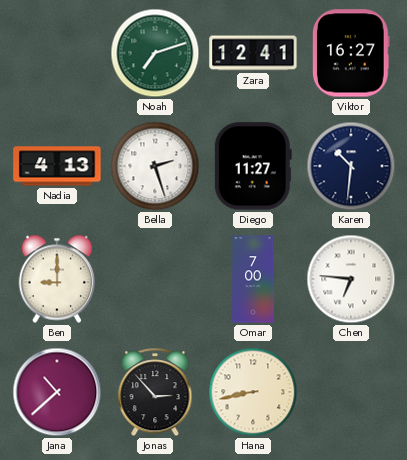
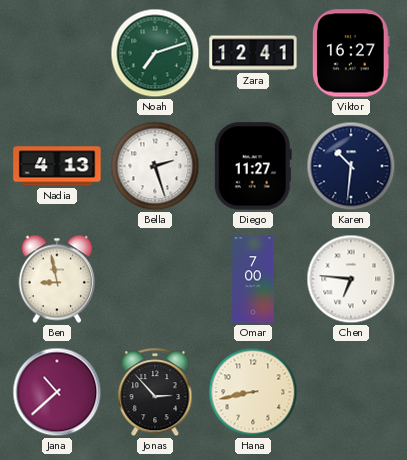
Ben: 9:00 -> 8:58 (57, 279)
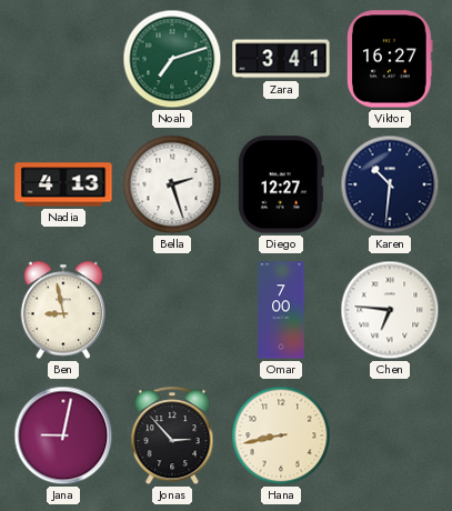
Zara: 12:41 -> 3:41 (281, 59)
Diego: 11:27 -> 12:27 (281, 184)
Jana: 10:38 -> 9:02 (63, 435)
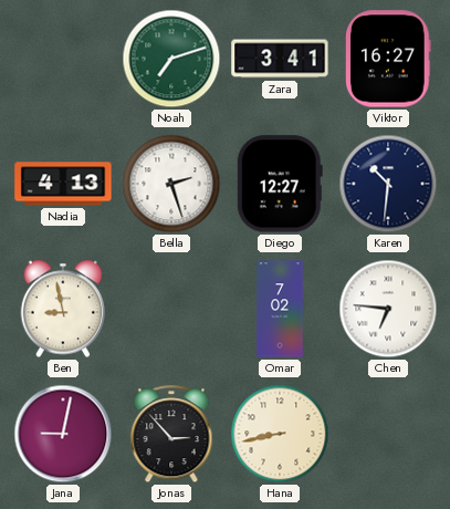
Omar: 7:00 -> 7:02 (280, 309)
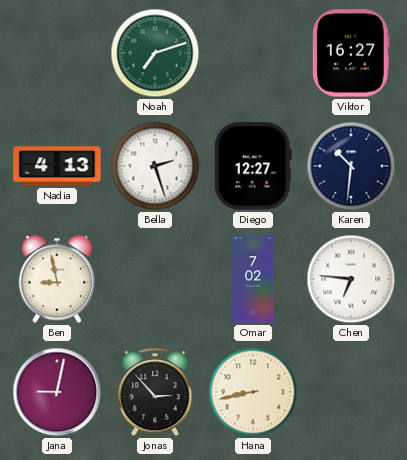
Zara: 3:41 -> none (280, 59)
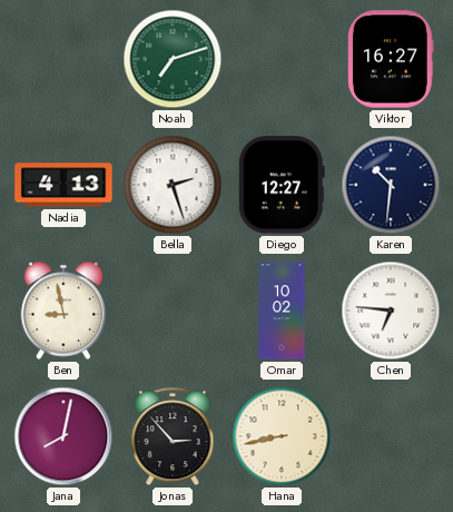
Omar: 7:02 -> 10:02 (282, 311)
Jana: 9:02 -> 8:02 (63, 436)
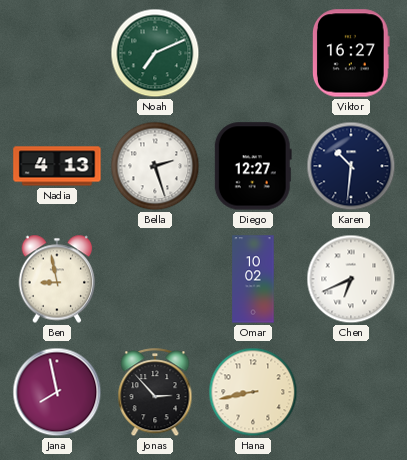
Noah: 7:12 -> 7:11 (155, 53)
Chen: 6:46 -> 6:41 (351, 279)
Jana: 8:02 -> 7:58 (57, 392)
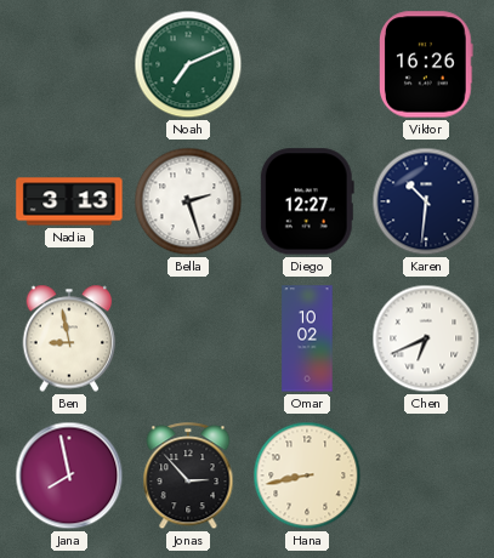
Viktor: 16:27 -> 16:26 (427, 64)
Nadia: 4:13 -> 3:13 (69, 201)
